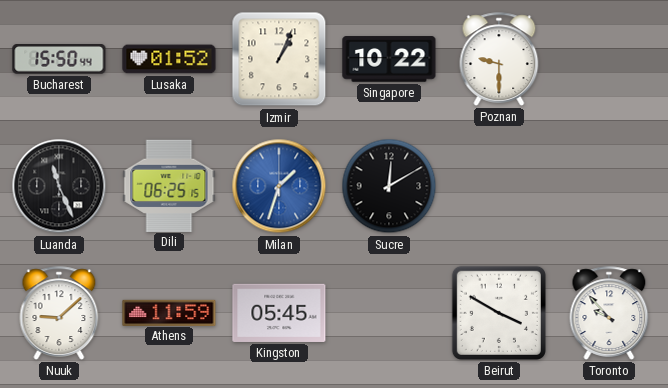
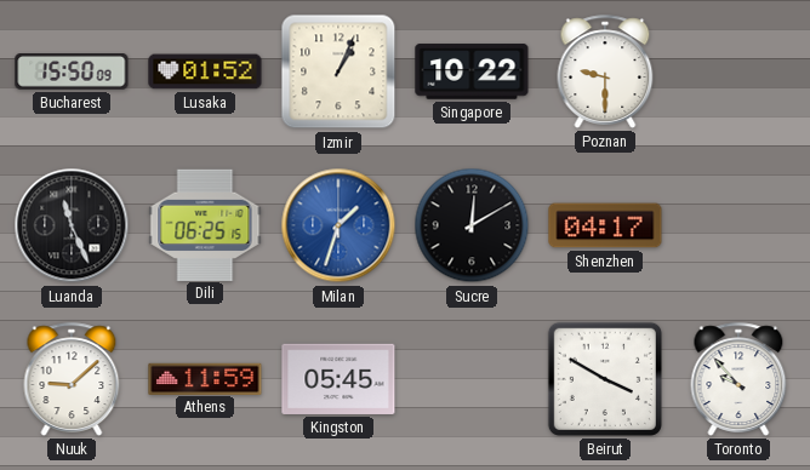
Bucharest: 15:50:44 -> 15:50:09 (72, 71)
Shenzhen: none -> 04:17 (605, 225)
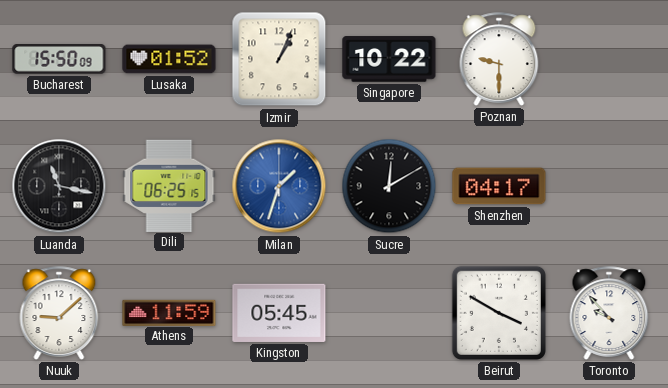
Luanda: 11:26 -> 11:17 (59, 186)
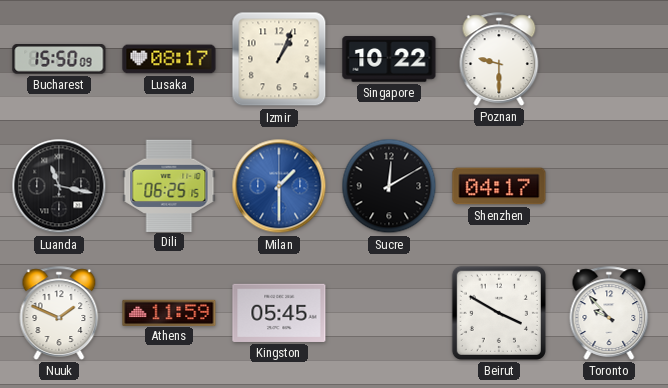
Lusaka: 01:52 -> 08:17 (169, 59)
Milan: 1:33 -> 1:30 (279, 186)
Nuuk: 9:08 -> 1:49 (59, 313)
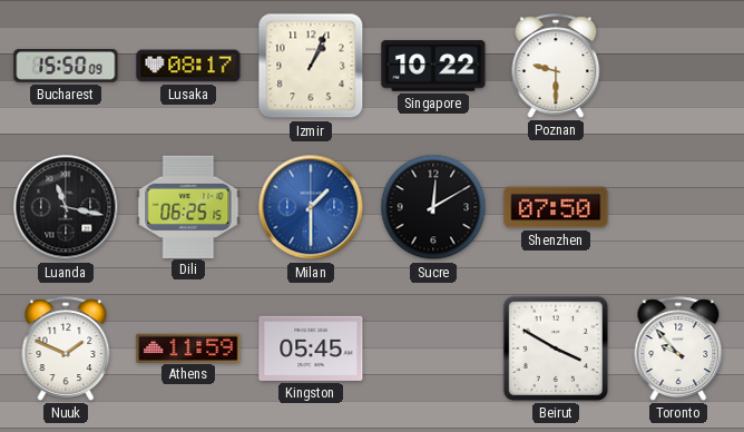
Shenzhen: 04:17 -> 07:50 (556, 207)
